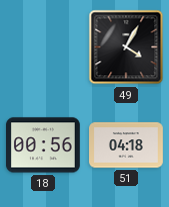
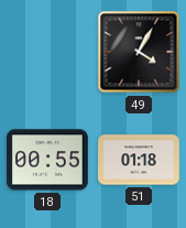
18: 00:56 -> 00:55 (48, 160)
51: 04:18 -> 01:18 (140, 160)
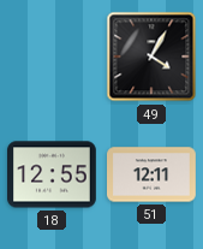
18: 00:55 -> 12:55 (53, 174)
51: 01:18 -> 12:11 (153, 174)
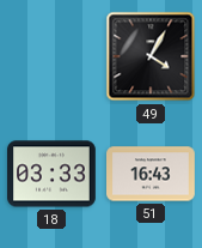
18: 12:55 -> 03:33 (53, 174)
51: 12:11 -> 16:43 (152, 174)
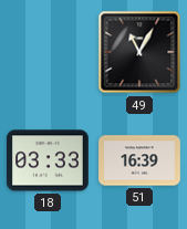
49: 4:05 -> 11:05 (139, 52)
51: 16:43 -> 16:39 (141, 160)
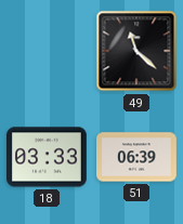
49: 11:05 -> 11:22 (136, 51)
51: 16:39 -> 06:39 (138, 157)
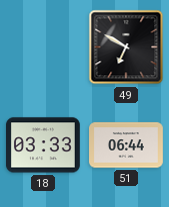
49: 11:22 -> 6:50 (126, 47)
51: 06:39 -> 06:44 (127, 145)
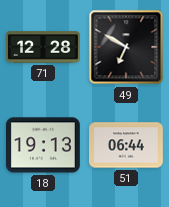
71: none -> 12:28 (43, 47)
18: 03:33 -> 19:13 (44, 145)
